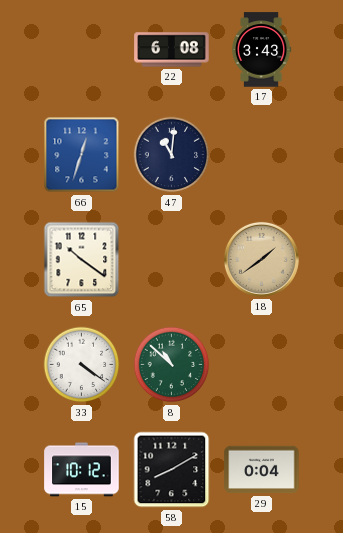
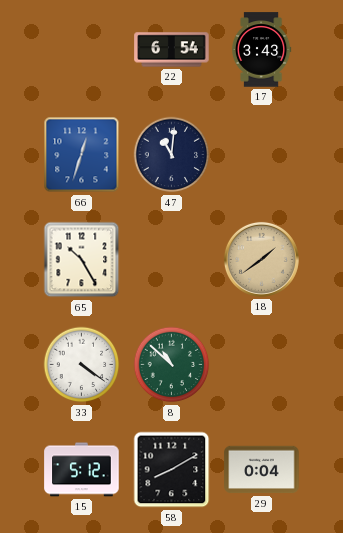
22: 6:08 -> 6:54 (172, 50)
65: 10:21 -> 10:25 (82, 260)
15: 10:12 -> 5:12 (82, 470)
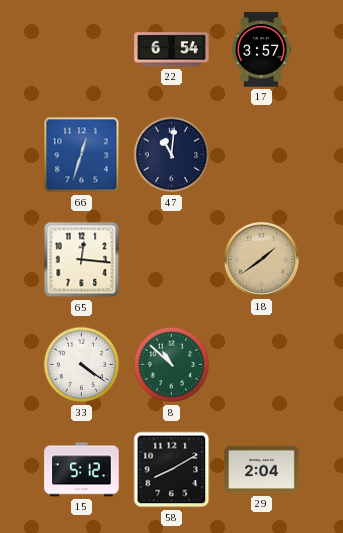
17: 3:43 -> 3:57 (261, 50)
65: 10:25 -> 12:16 (82, 260)
29: 0:04 -> 2:04 (262, 470)
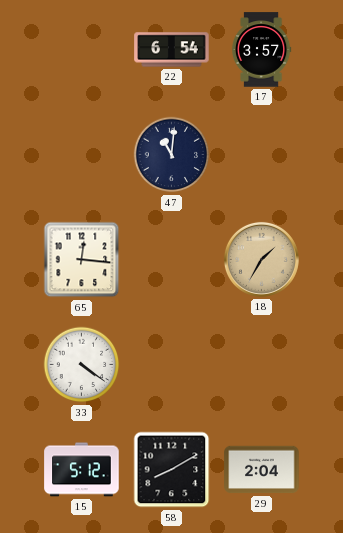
66: 12:33 -> none (82, 155)
18: 1:39 -> 1:35 (261, 259)
8: 10:52 -> none (172, 365)
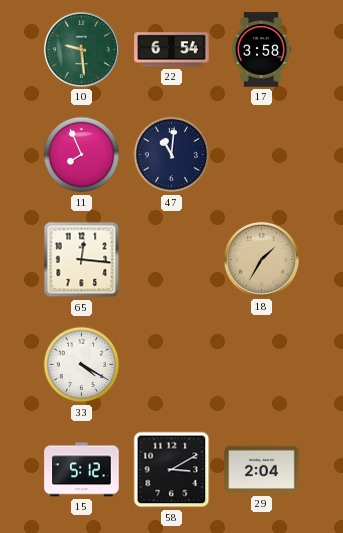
10: none -> 9:29 (81, 49)
17: 3:57 -> 3:58 (261, 50)
11: none -> 7:56 (82, 155)
33: 4:21 -> 4:20 (82, 365)
58: 8:10 -> 3:10 (172, 470)
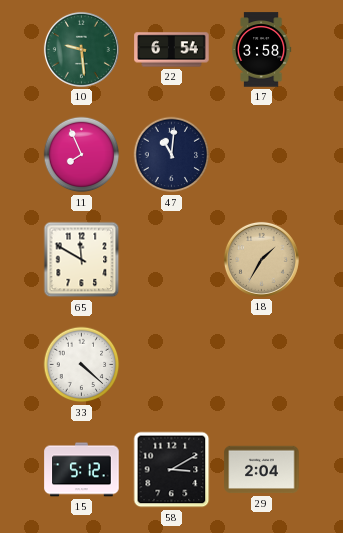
65: 12:16 -> 11:50 (82, 260)
33: 4:20 -> 4:22 (82, 365)
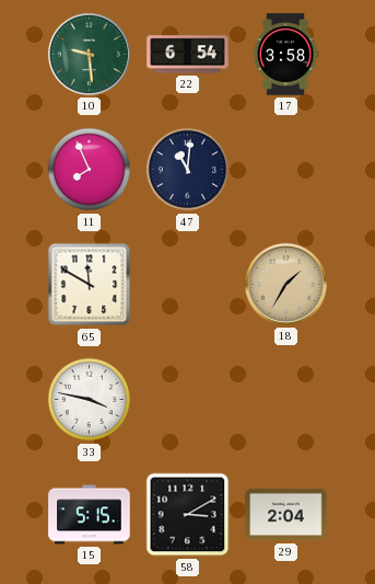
33: 4:22 -> 3:47 (90, 400)
15: 5:12 -> 5:15 (90, 515)
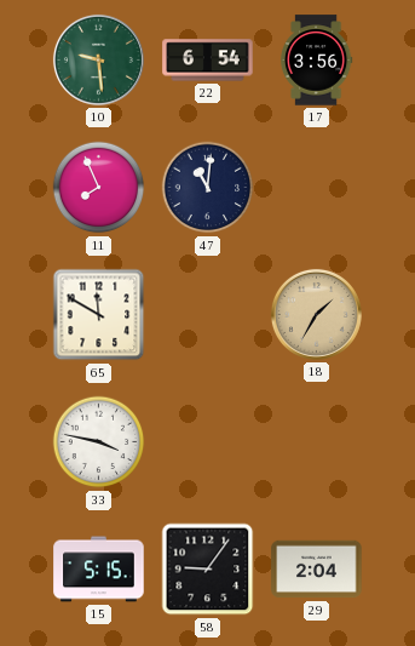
17: 3:58 -> 3:56 (316, 61)
58: 3:10 -> 9:06 (208, 570)
